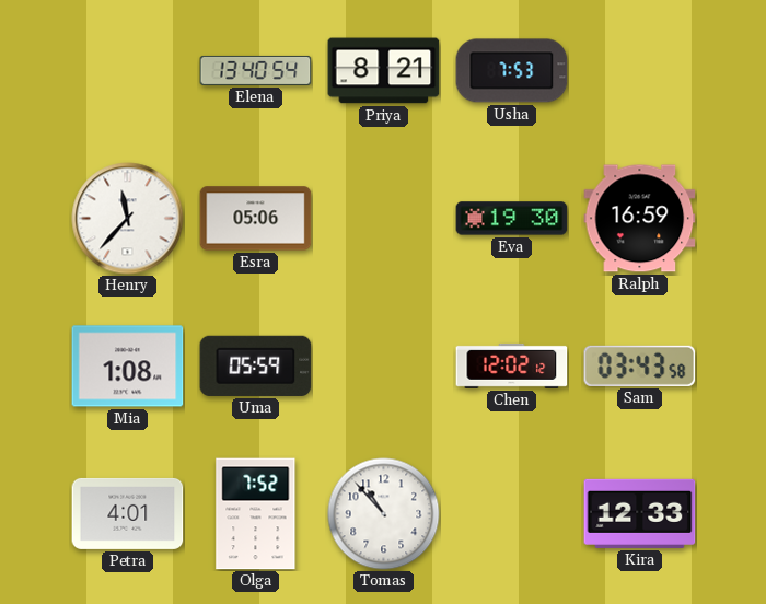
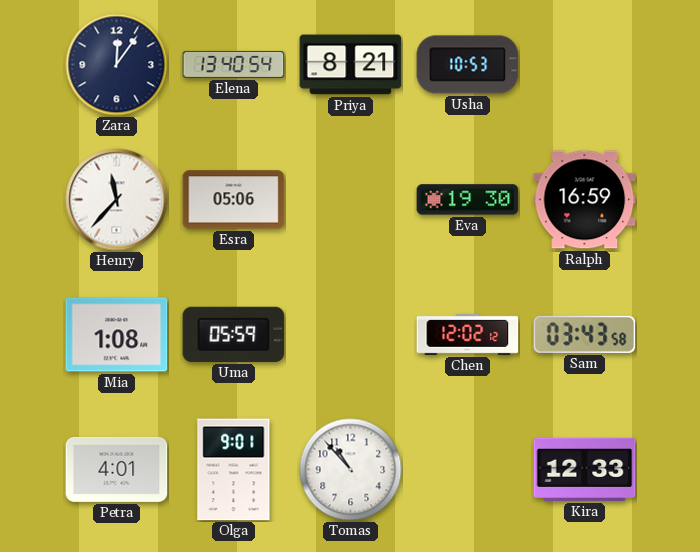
Zara: none -> 12:06 (117, 65)
Usha: 7:53 -> 10:53 (468, 65)
Olga: 7:52 -> 9:01 (234, 470)
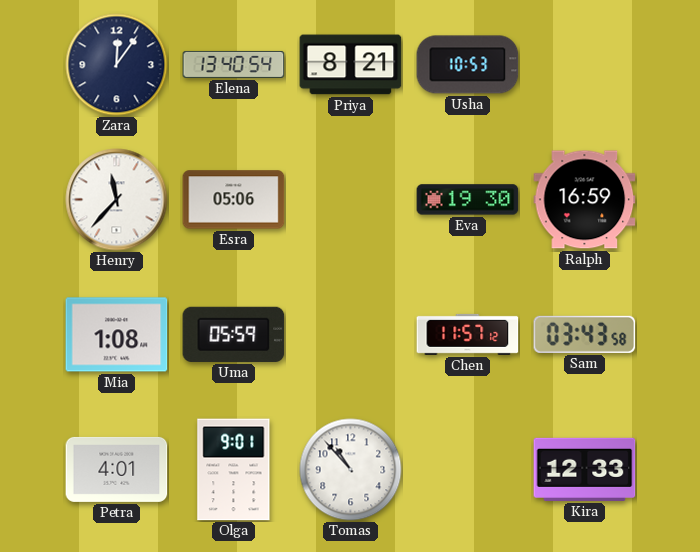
Chen: 12:02 -> 11:57 (468, 334)
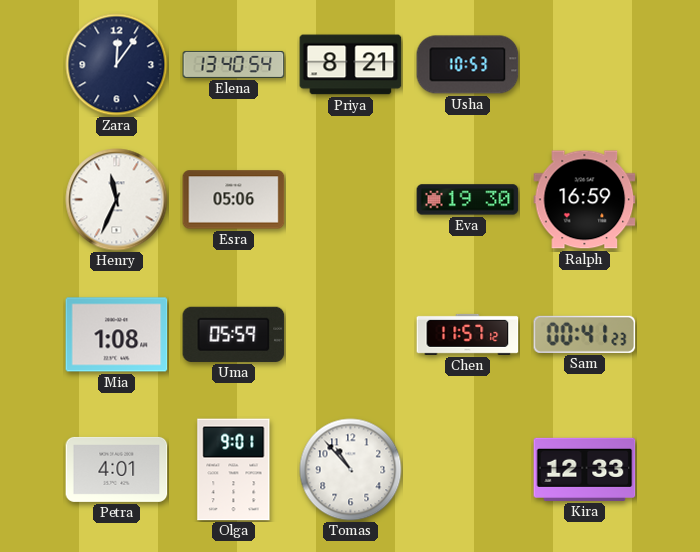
Henry: 11:37 -> 11:34 (117, 200)
Sam: 03:43 -> 00:41 (585, 334)
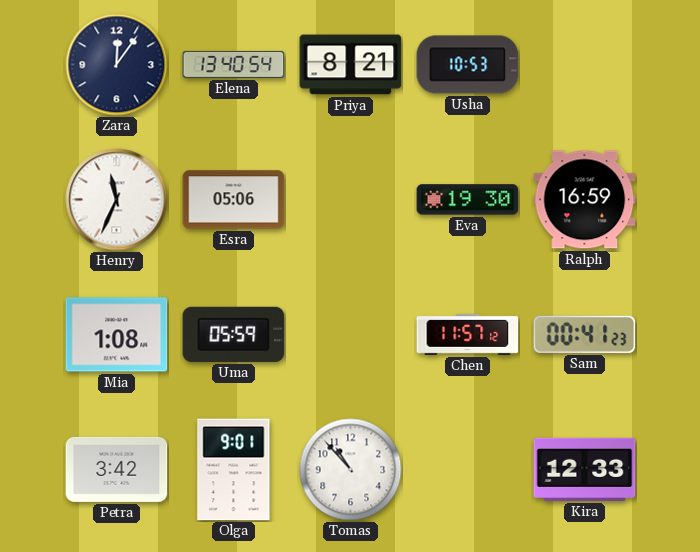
Petra: 4:01 -> 3:42 (117, 469)
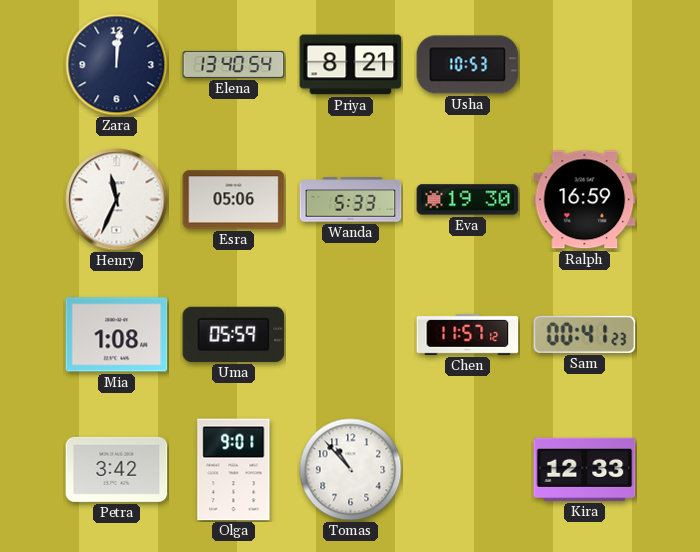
Zara: 12:06 -> 12:01 (117, 65)
Wanda: none -> 5:33 (351, 200)
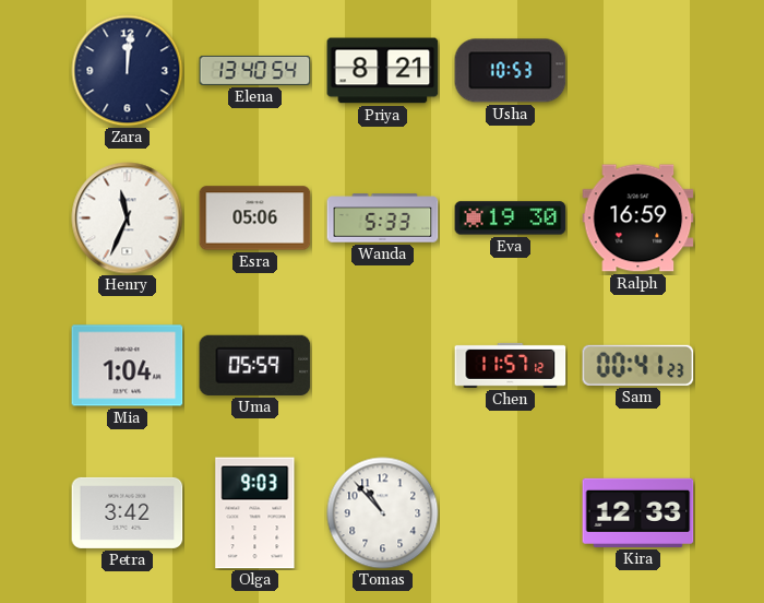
Mia: 1:08 -> 1:04 (128, 366)
Olga: 9:01 -> 9:03 (255, 513)
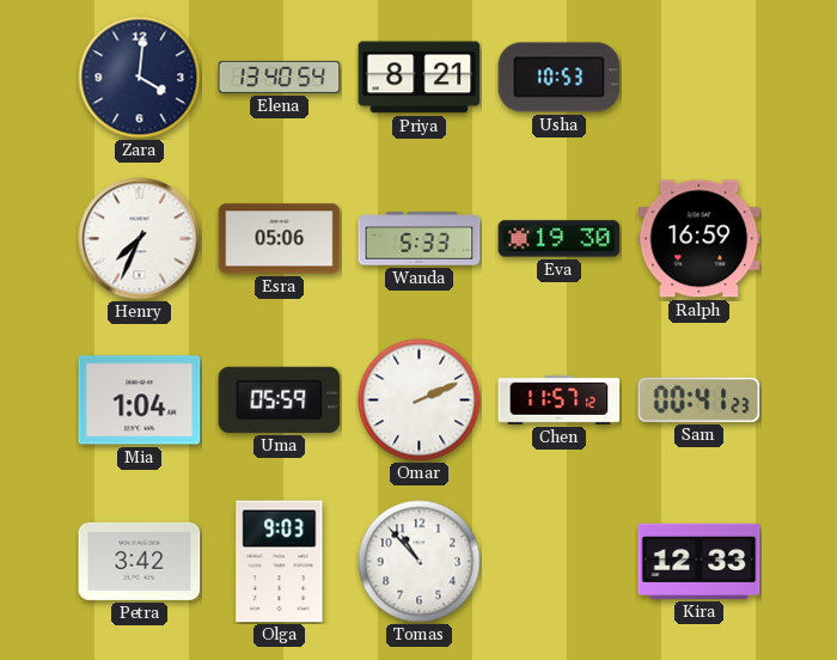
Zara: 12:01 -> 4:01 (140, 78)
Henry: 11:34 -> 7:34 (140, 239)
Omar: none -> 2:11 (420, 401)
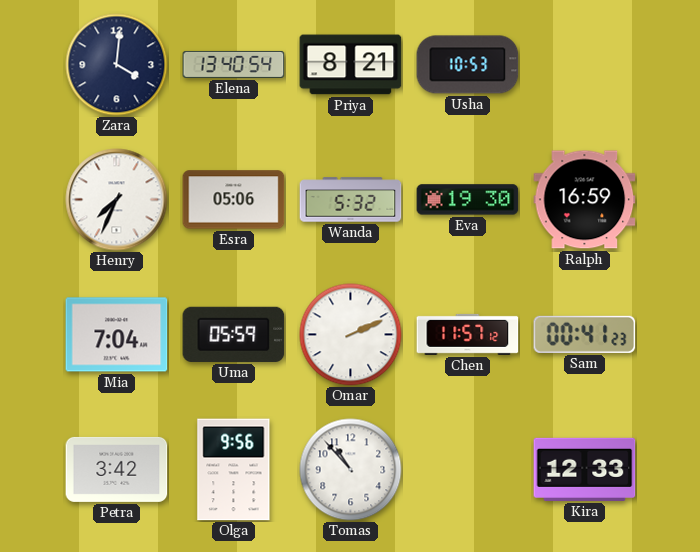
Wanda: 5:33 -> 5:32 (351, 200)
Mia: 1:04 -> 7:04 (117, 335)
Olga: 9:03 -> 9:56 (234, 470)
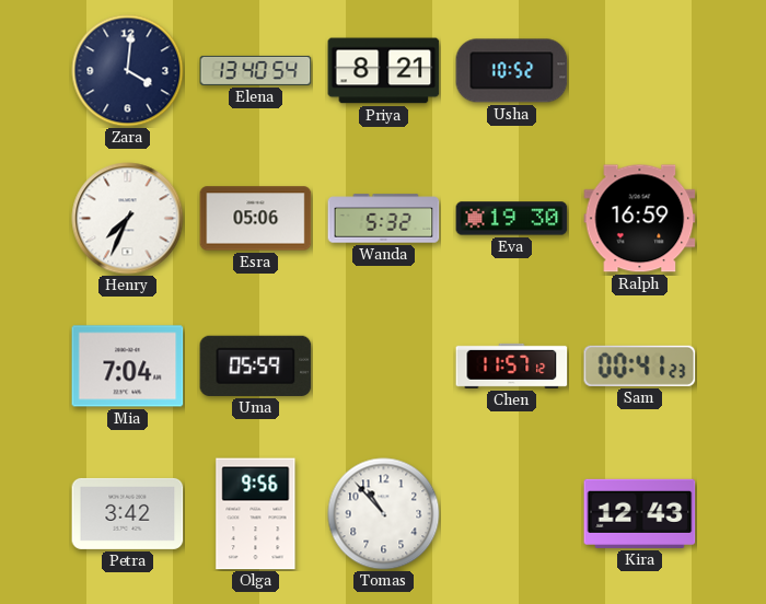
Usha: 10:53 -> 10:52 (512, 71)
Omar: 2:11 -> none (351, 335)
Kira: 12:33 -> 12:43 (640, 513)
